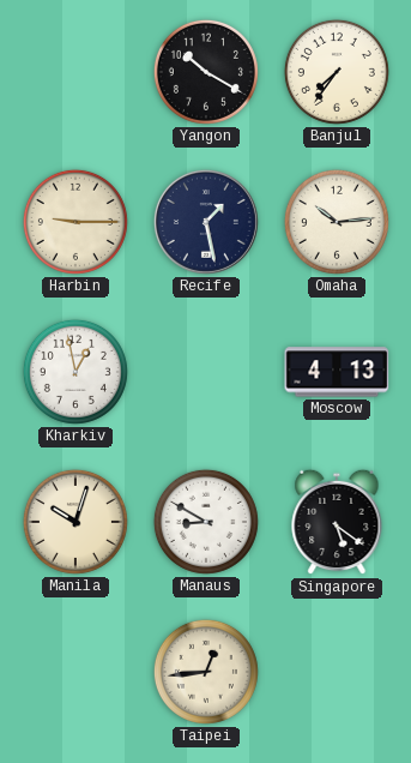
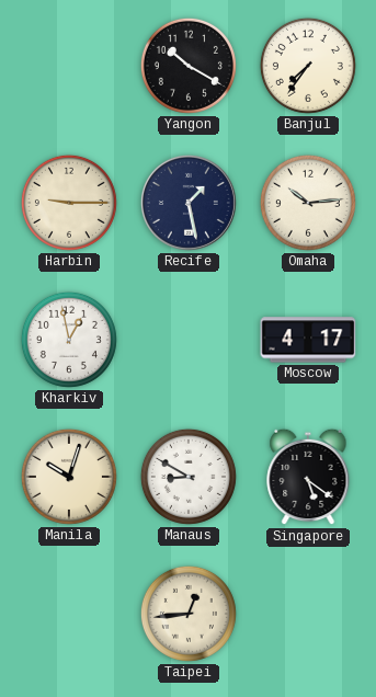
Moscow: 4:13 -> 4:17 (308, 340)
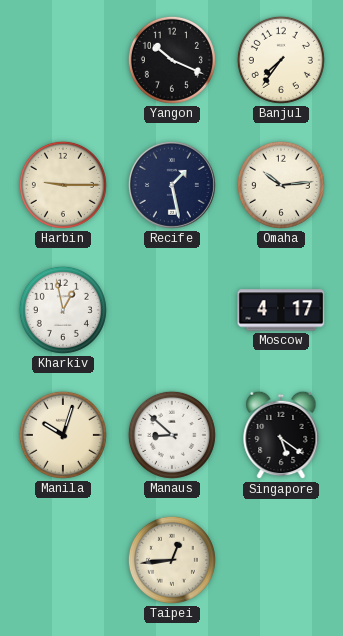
Yangon: 10:20 -> 10:19 (172, 60)
Manaus: 8:50 -> 8:52 (172, 435)
